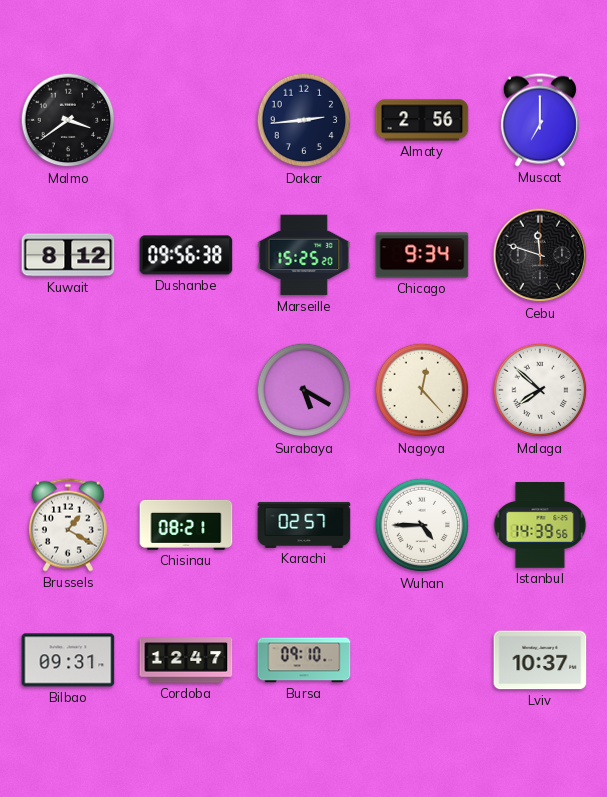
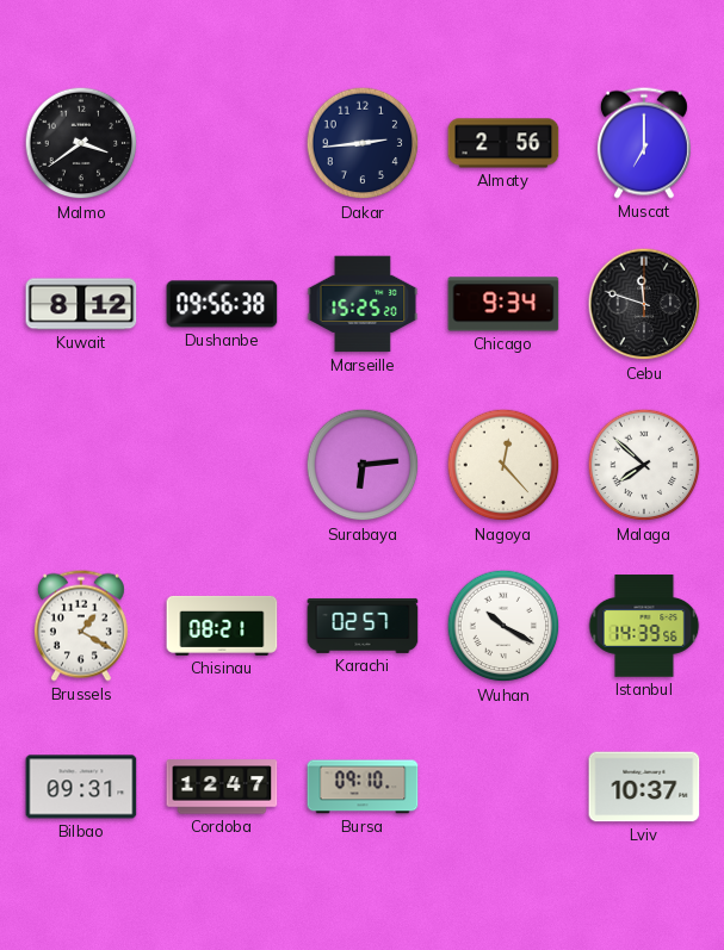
Surabaya: 5:20 -> 6:14 (363, 465)
Wuhan: 4:45 -> 10:20 (503, 626)
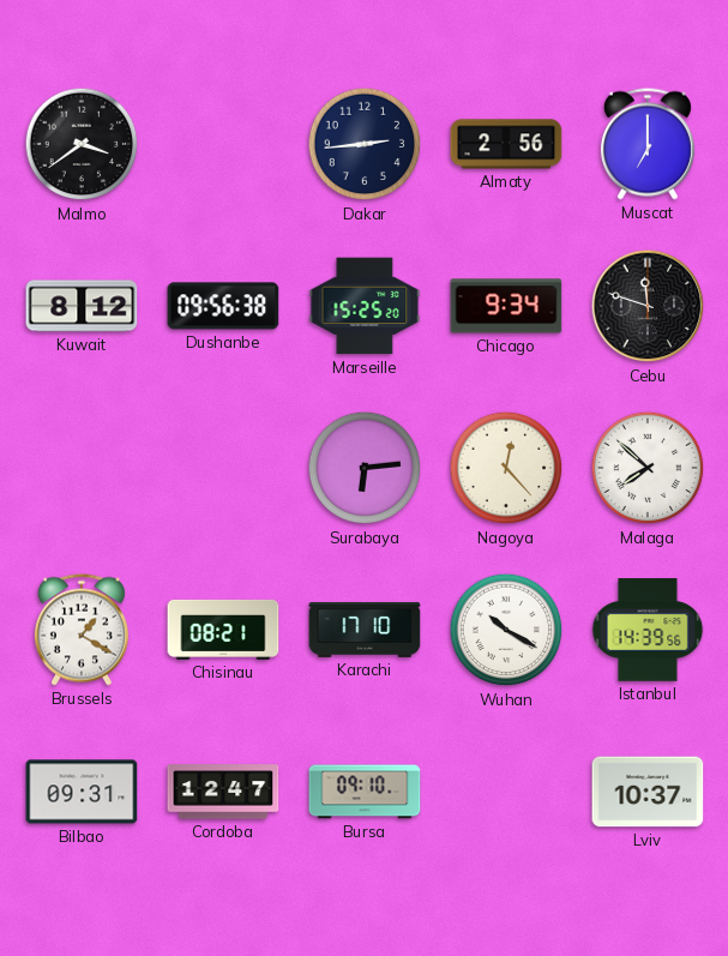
Karachi: 02:57 -> 17:10 (365, 630)
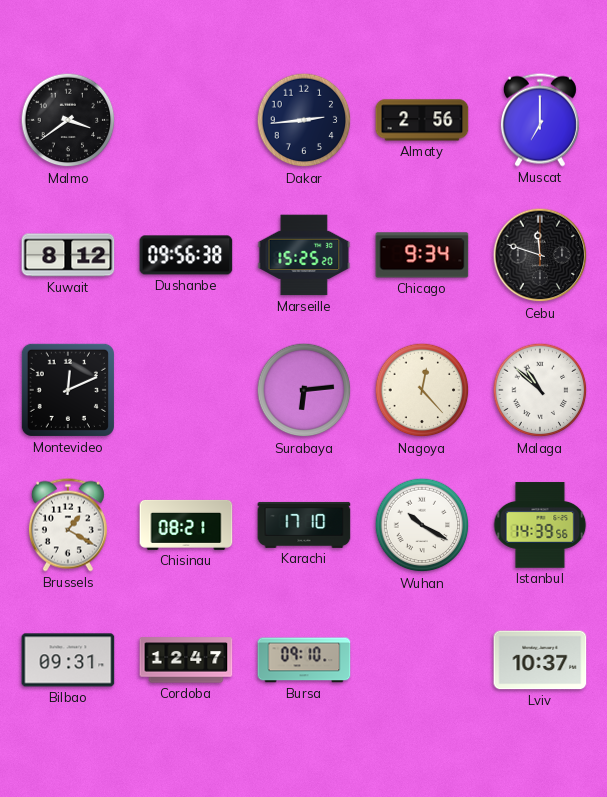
Montevideo: none -> 12:11 (68, 390)
Malaga: 7:52 -> 10:52 (540, 390)
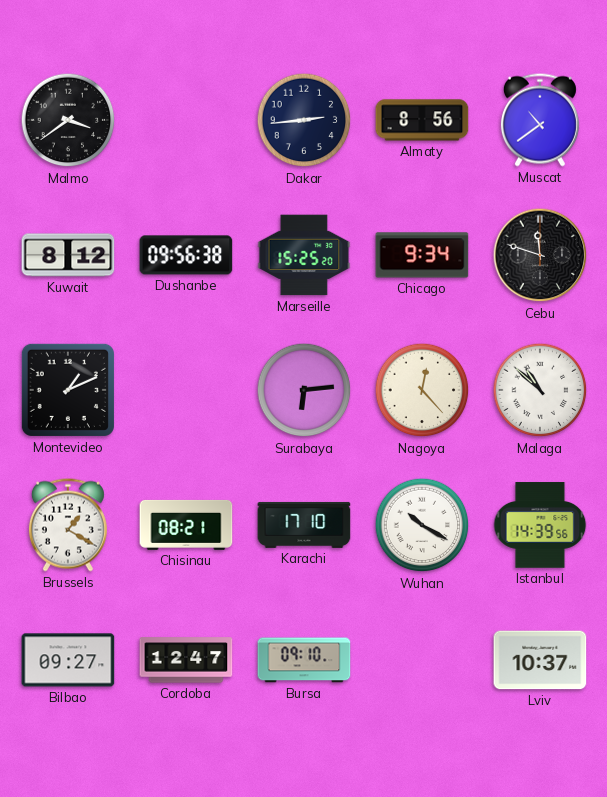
Almaty: 2:56 -> 8:56 (422, 120)
Muscat: 7:00 -> 10:39 (540, 120)
Montevideo: 12:11 -> 1:11 (68, 390)
Bilbao: 09:31 -> 09:27 (68, 660)
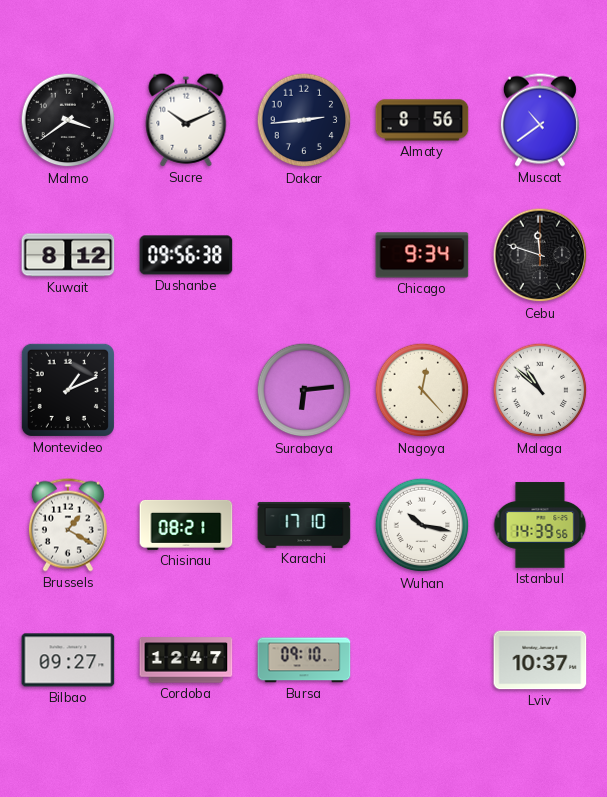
Sucre: none -> 10:11 (186, 120)
Marseille: 15:25 -> none (304, 255)
Wuhan: 10:20 -> 10:17 (422, 525)
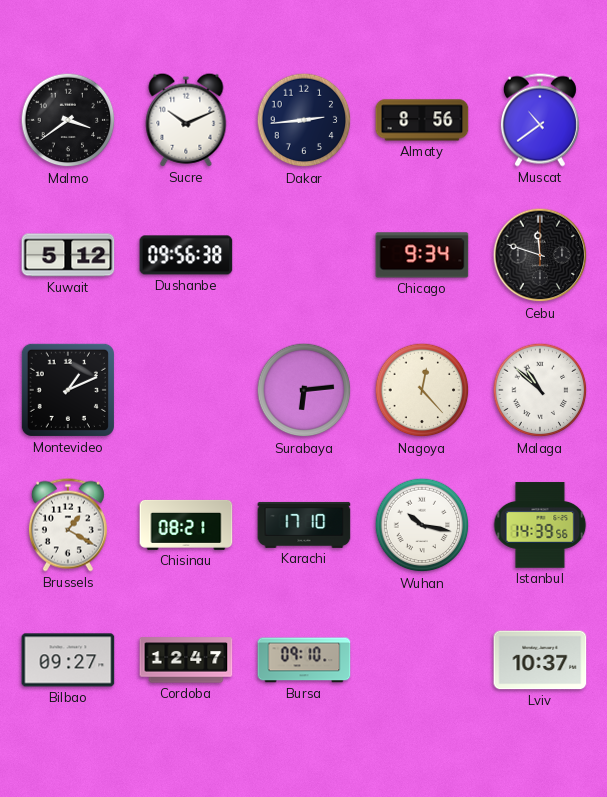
Kuwait: 8:12 -> 5:12 (68, 255)
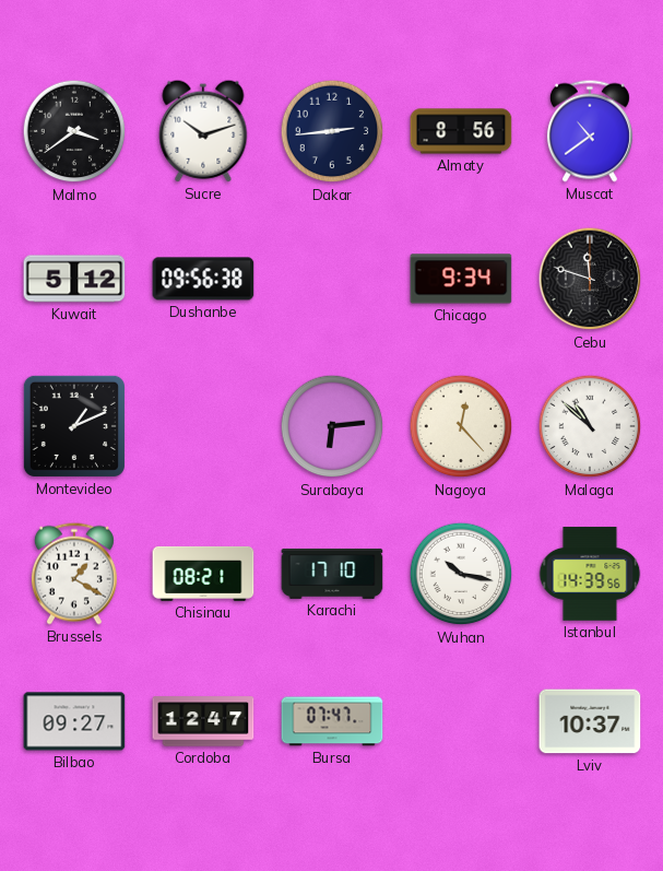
Sucre: 10:11 -> 10:12 (203, 131)
Bursa: 09:10 -> 07:47 (332, 721)
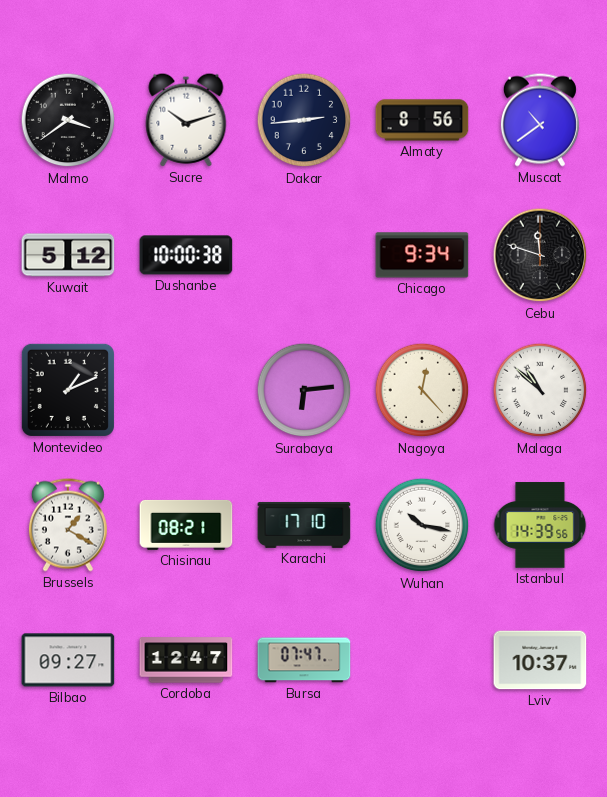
Dushanbe: 09:56 -> 10:00 (186, 255)
